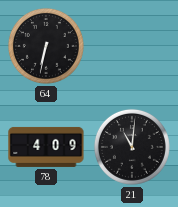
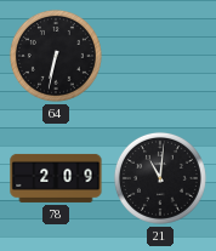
78: 4:09 -> 2:09 (56, 178)
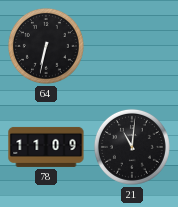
78: 2:09 -> 11:09 (46, 147)
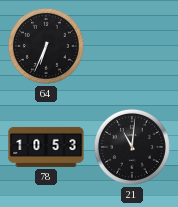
64: 6:32 -> 6:34 (46, 46)
78: 11:09 -> 10:53 (46, 147)
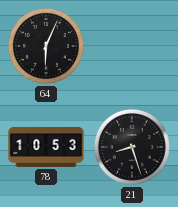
64: 6:34 -> 6:04 (46, 46)
21: 11:01 -> 8:27 (132, 147)
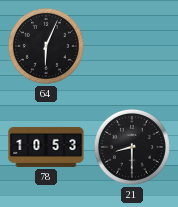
21: 8:27 -> 8:30 (132, 147)
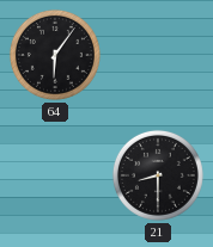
64: 6:04 -> 6:06 (55, 55)
78: 10:53 -> none (46, 147)
